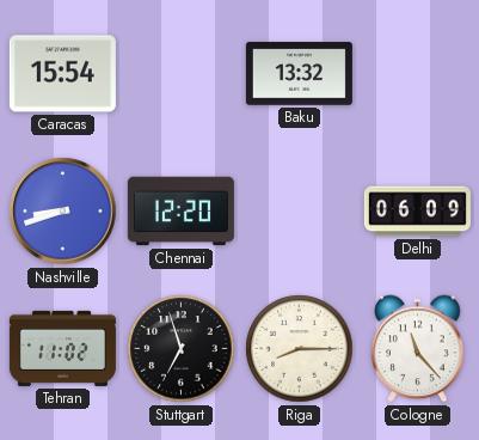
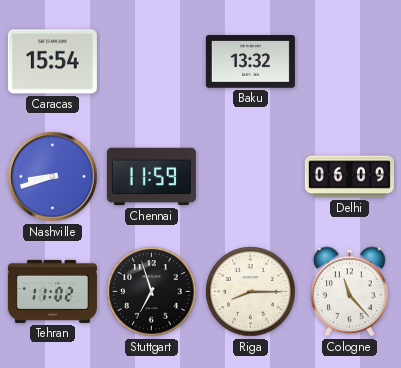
Chennai: 12:20 -> 11:59 (151, 177)
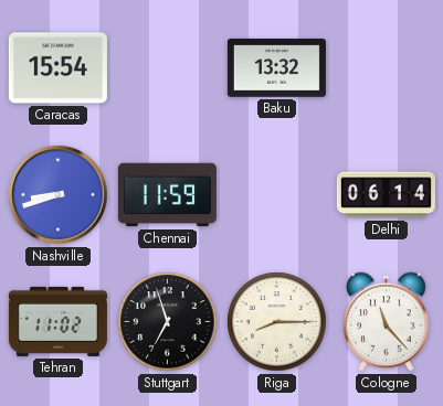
Delhi: 06:09 -> 06:14 (386, 195)
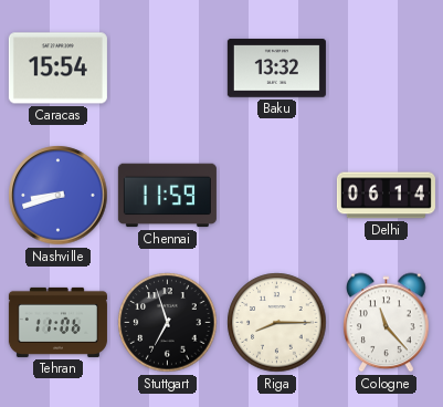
Tehran: 11:02 -> 11:06 (57, 322)
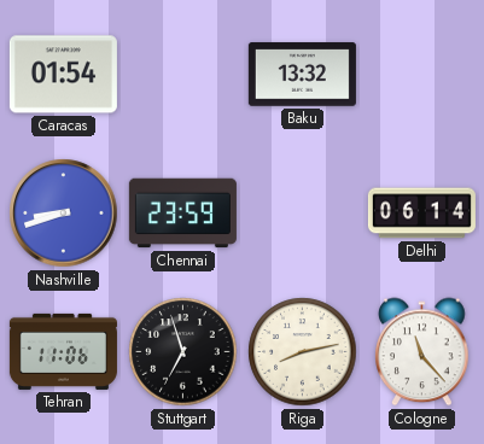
Caracas: 15:54 -> 01:54 (63, 75)
Chennai: 11:59 -> 23:59 (182, 214)
Riga: 8:15 -> 8:13 (303, 352)
